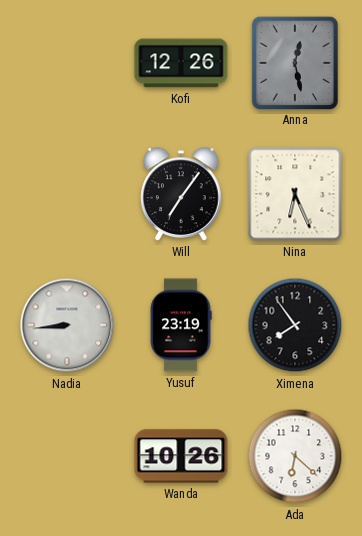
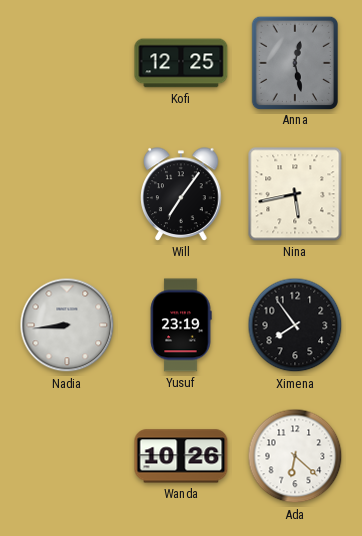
Kofi: 12:26 -> 12:25 (181, 63)
Nina: 6:26 -> 5:43 (295, 194)
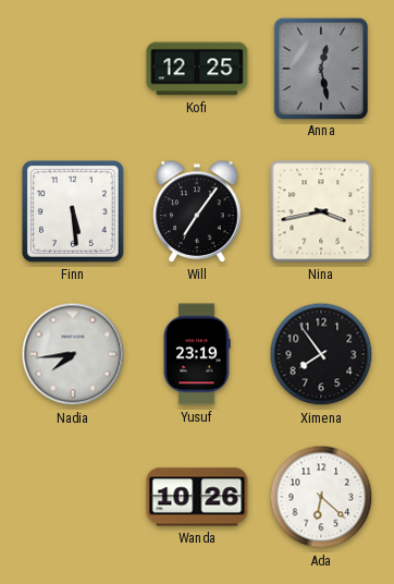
Finn: none -> 5:29 (73, 211)
Nina: 5:43 -> 3:43 (321, 211)
Nadia: 8:44 -> 7:44 (73, 354)
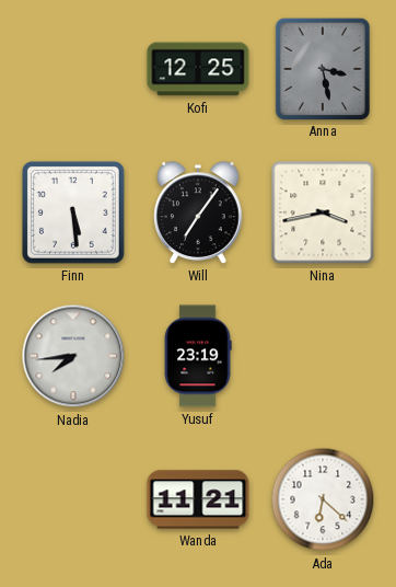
Anna: 12:28 -> 3:28 (322, 68)
Ximena: 7:54 -> none (321, 354)
Wanda: 10:26 -> 11:21 (198, 499)
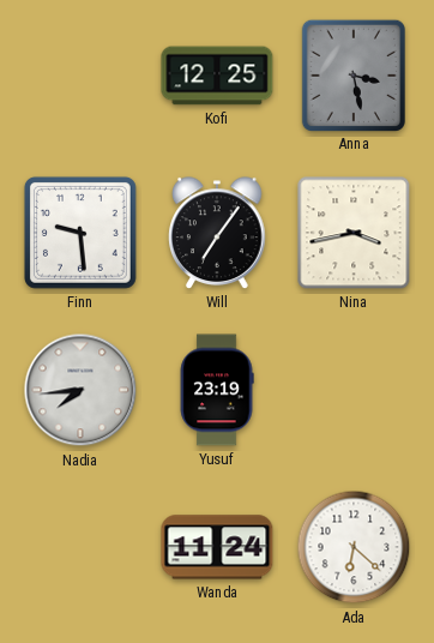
Finn: 5:29 -> 9:29 (80, 233)
Wanda: 11:21 -> 11:24 (217, 547)
